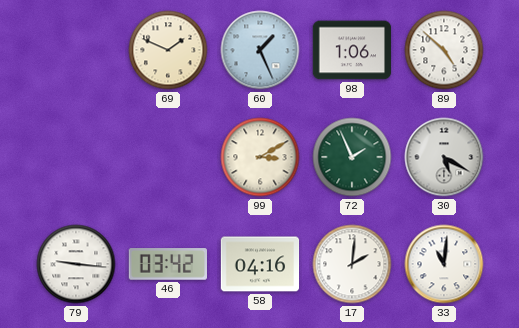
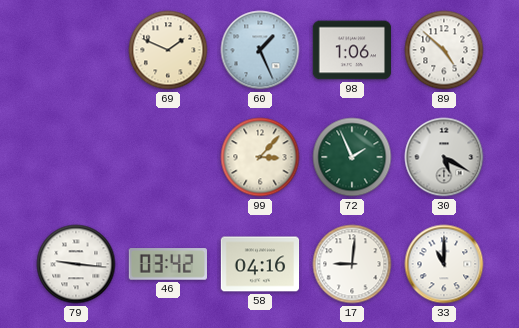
99: 3:10 -> 3:07 (260, 157)
17: 2:01 -> 9:01 (352, 264)
33: 11:01 -> 11:00 (444, 264)
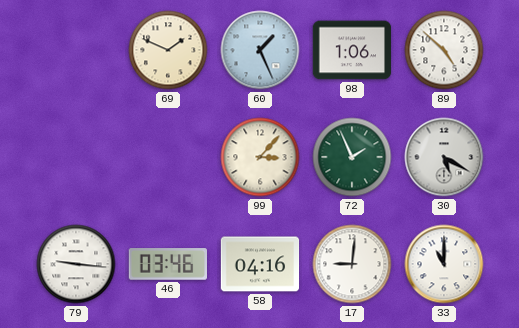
46: 03:42 -> 03:46 (167, 264)
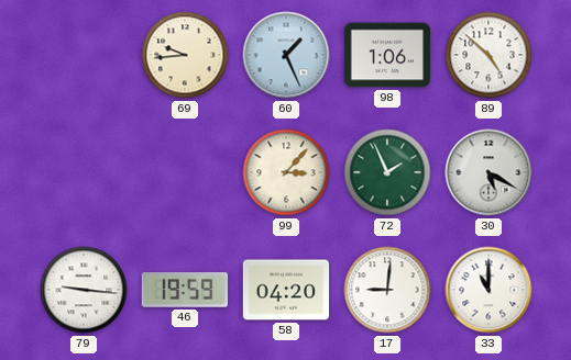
69: 1:49 -> 9:44 (185, 55)
46: 03:46 -> 19:59 (184, 290)
58: 04:16 -> 04:20 (286, 290)
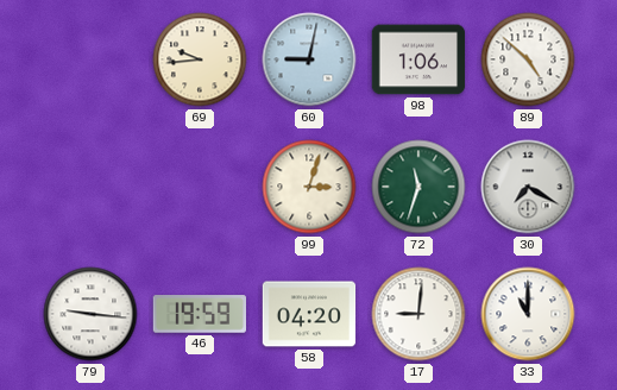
60: 1:26 -> 9:02 (309, 59)
99: 3:07 -> 3:03 (309, 187)
72: 1:56 -> 11:33 (418, 187)
30: 5:20 -> 7:20 (528, 187)
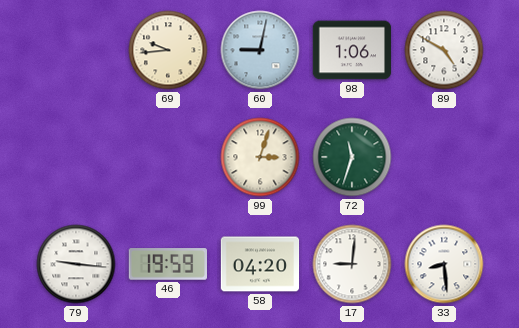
89: 4:52 -> 4:50 (444, 50)
30: 7:20 -> none (528, 187)
33: 11:00 -> 8:29 (444, 264)
